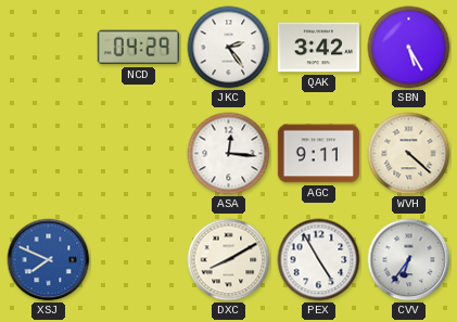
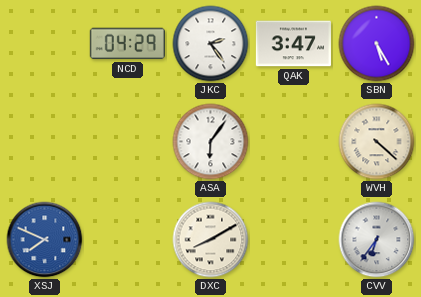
QAK: 3:42 -> 3:47 (293, 44)
ASA: 12:16 -> 6:06 (211, 142)
AGC: 9:11 -> none (318, 154)
PEX: 4:55 -> none (319, 260)
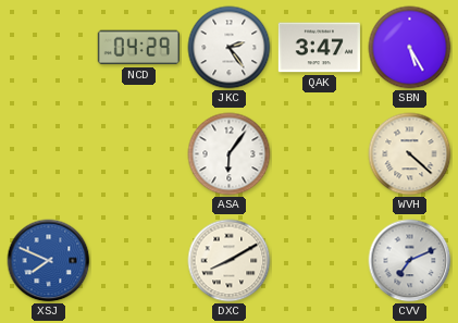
CVV: 6:36 -> 7:11 (410, 261)
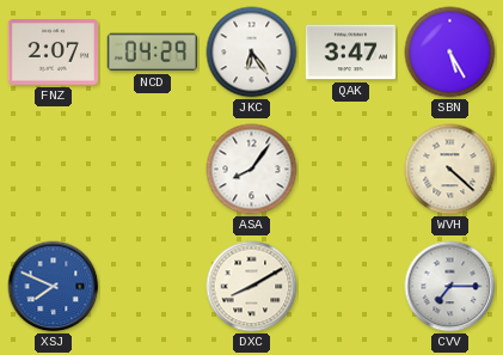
FNZ: none -> 2:07 (53, 53)
JKC: 2:24 -> 6:24 (252, 53)
ASA: 6:06 -> 8:06 (252, 170)
CVV: 7:11 -> 7:15 (450, 287)
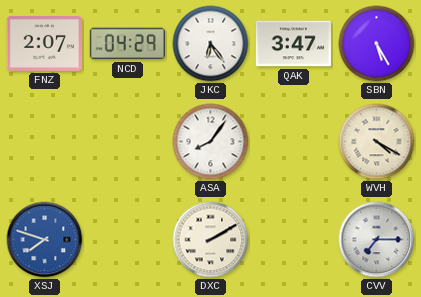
WVH: 4:22 -> 4:20 (377, 142)
XSJ: 7:49 -> 7:48 (45, 240)
DXC: 8:10 -> 2:10 (211, 240)
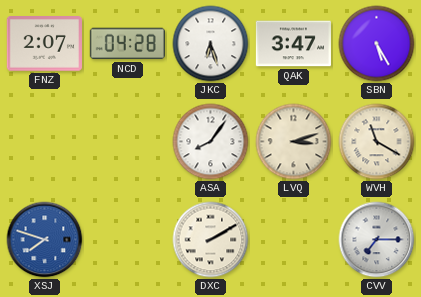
NCD: 04:29 -> 04:28 (127, 44)
JKC: 6:24 -> 6:27 (211, 44)
LVQ: none -> 3:12 (294, 142)
WVH: 4:20 -> 11:20 (377, 142)
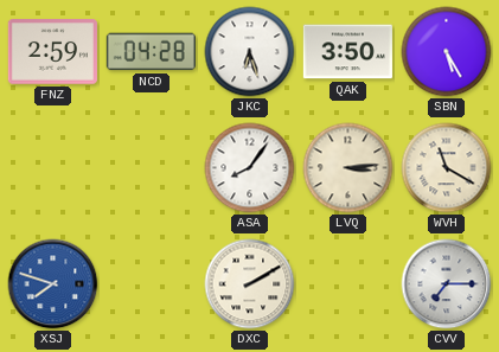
FNZ: 2:07 -> 2:59 (52, 52)
QAK: 3:47 -> 3:50 (347, 52)
LVQ: 3:12 -> 3:14 (348, 168)
